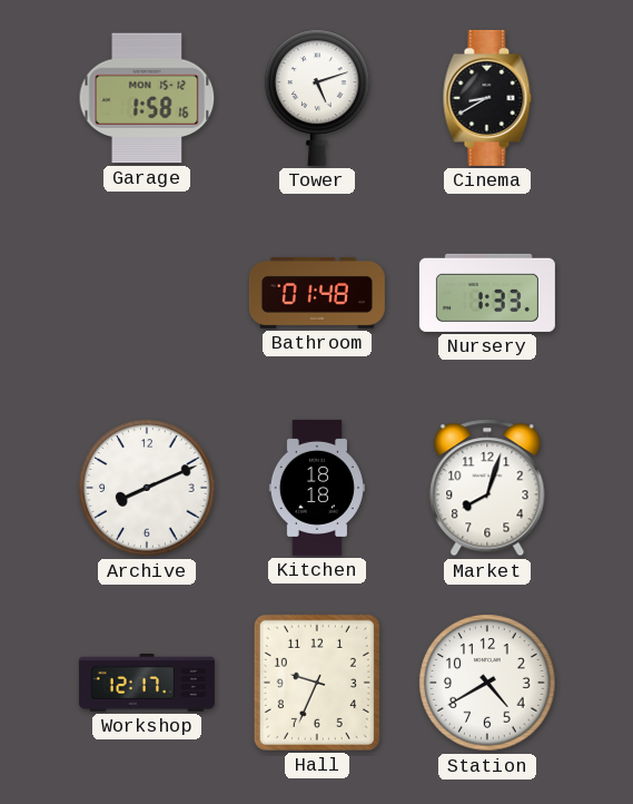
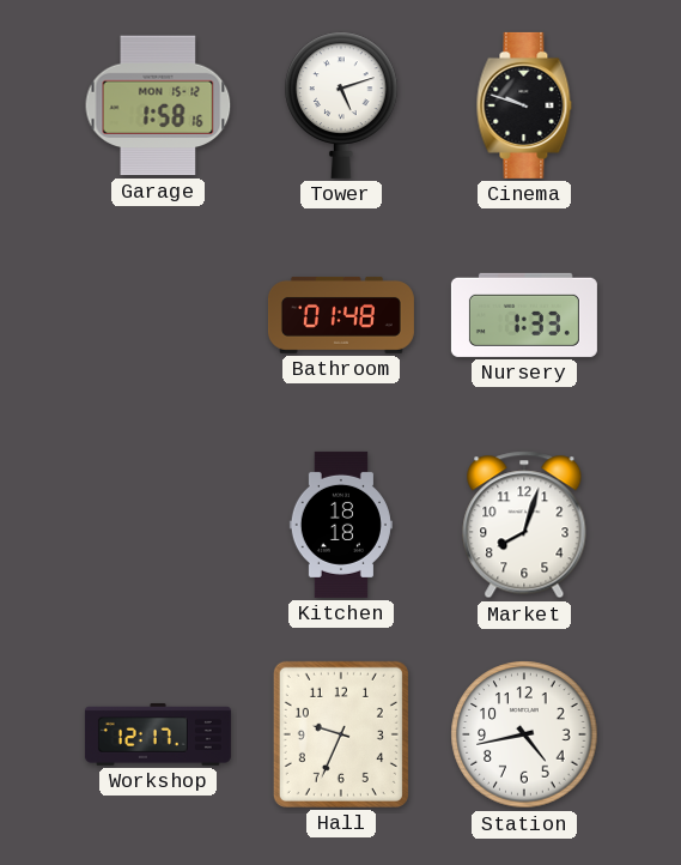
Cinema: 8:40 -> 9:48 (524, 105)
Archive: 8:11 -> none (147, 488)
Station: 4:40 -> 4:43 (524, 734)
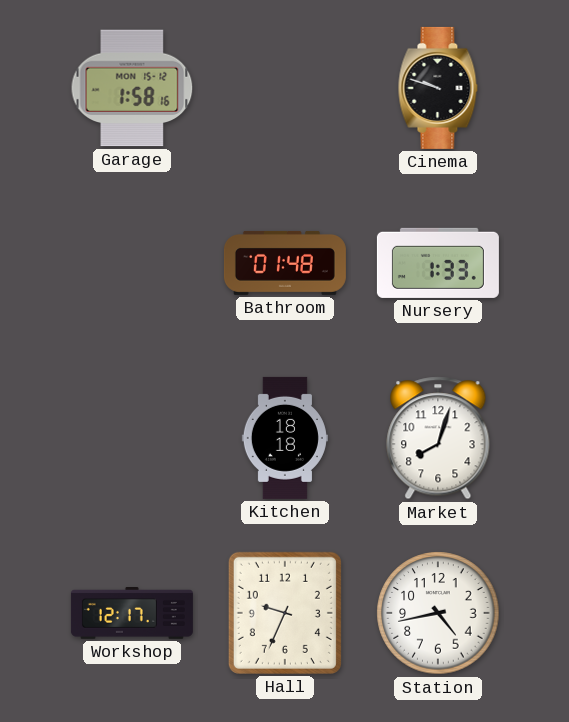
Tower: 5:12 -> none (341, 105)
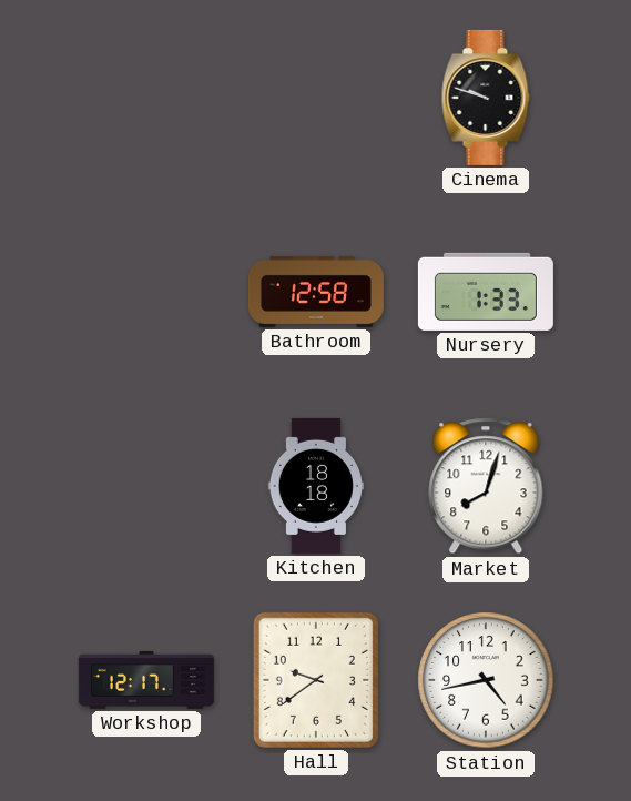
Garage: 1:58 -> none (132, 88)
Bathroom: 01:48 -> 12:58 (316, 292)
Hall: 9:34 -> 9:39 (316, 680)
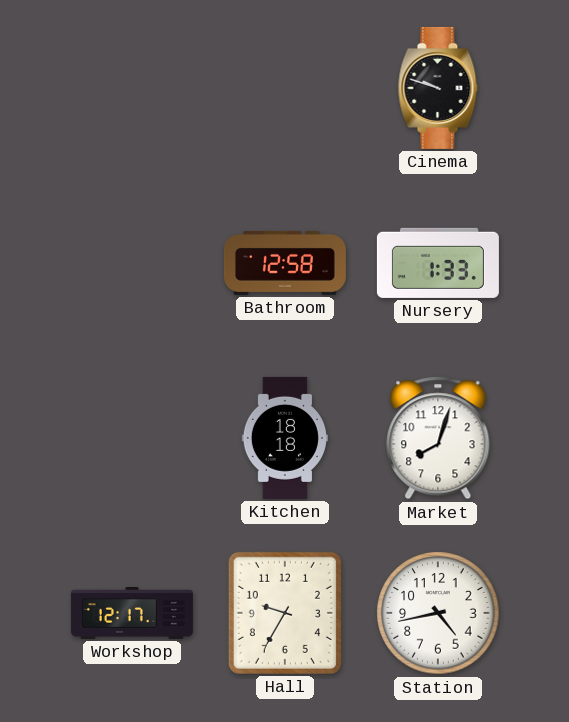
Hall: 9:39 -> 9:35 (285, 613)
